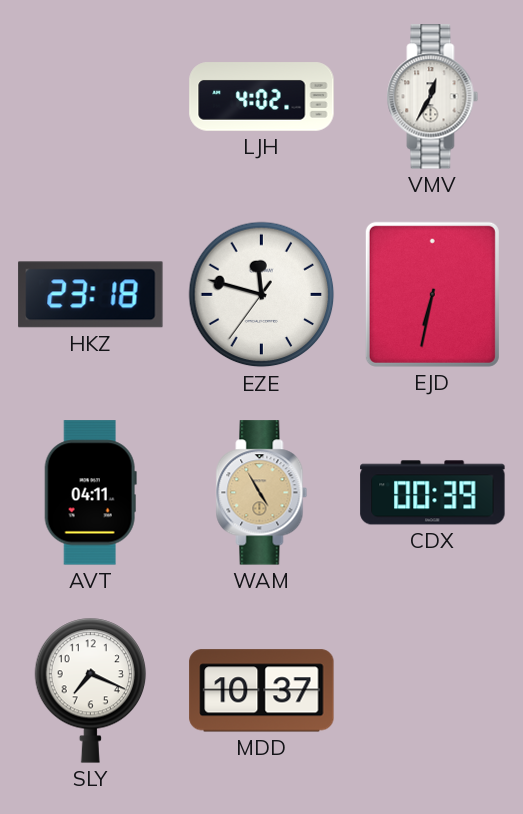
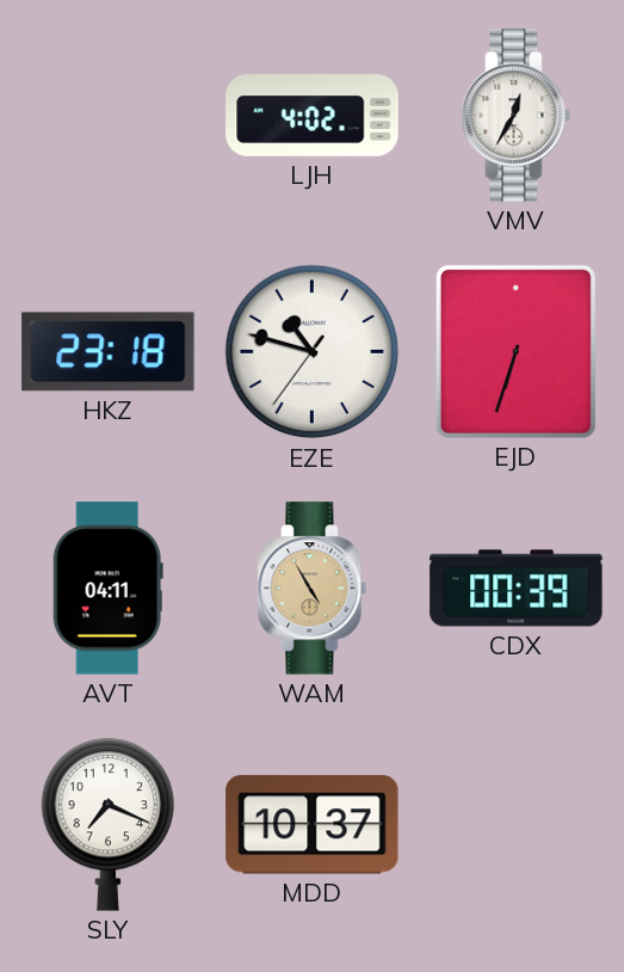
EZE: 11:47 -> 10:47 (313, 352)
EJD: 6:32 -> 6:33 (515, 351)
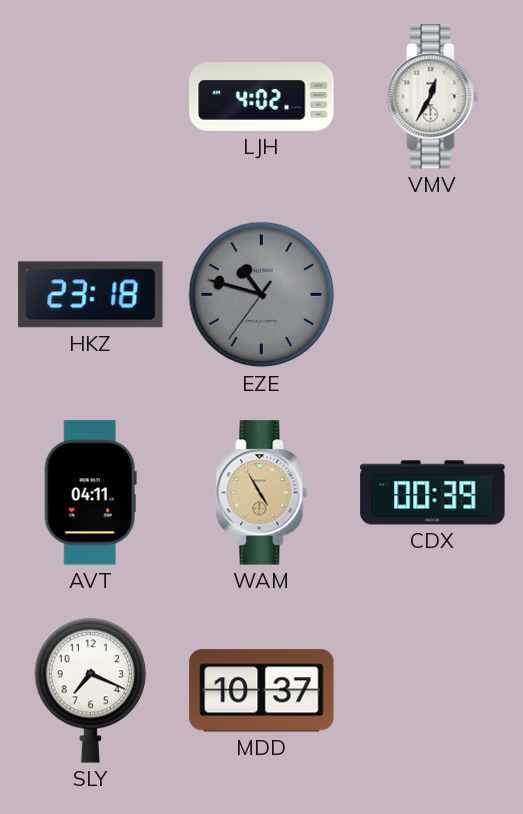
EZE dial: white -> grey (262, 295)
EJD: 6:33 -> none (515, 351)
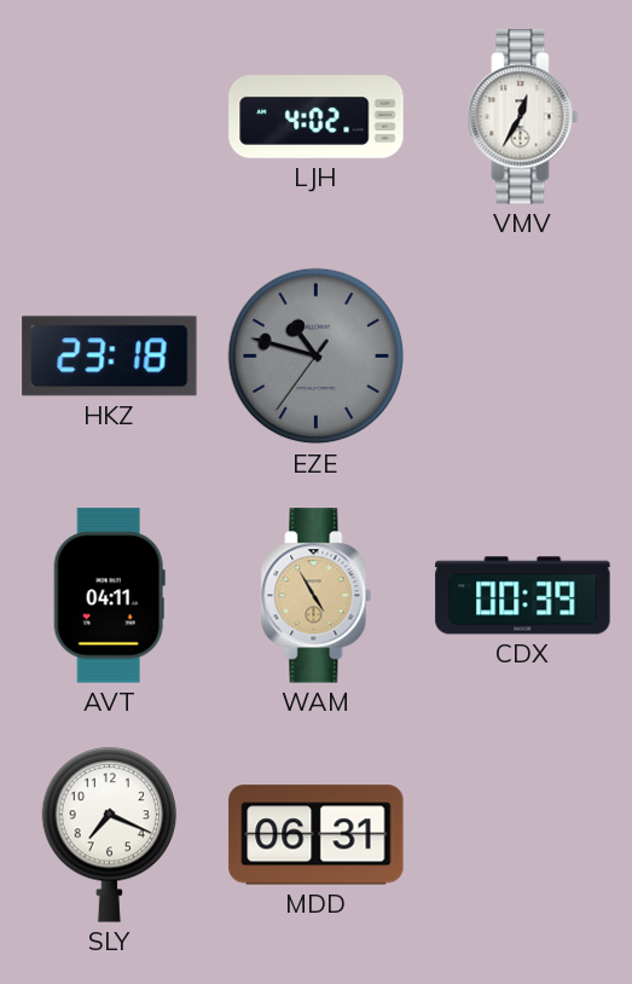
MDD: 10:37 -> 06:31 (317, 835)
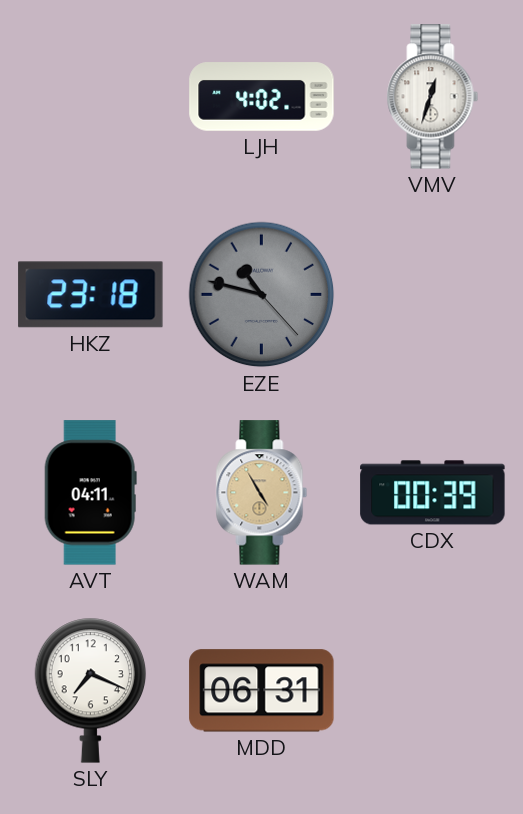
VMV: 12:35 -> 12:33 (433, 97)
EZE: 10:47:36 -> 10:47:23 (262, 295)
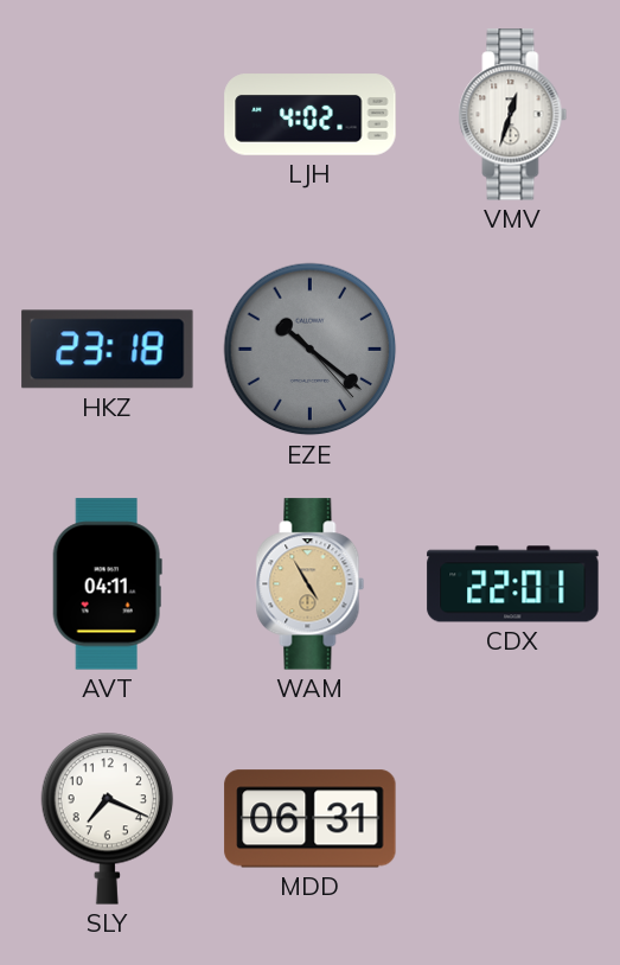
EZE: 10:47 -> 10:21 (311, 350)
CDX: 00:39 -> 22:01 (513, 584)
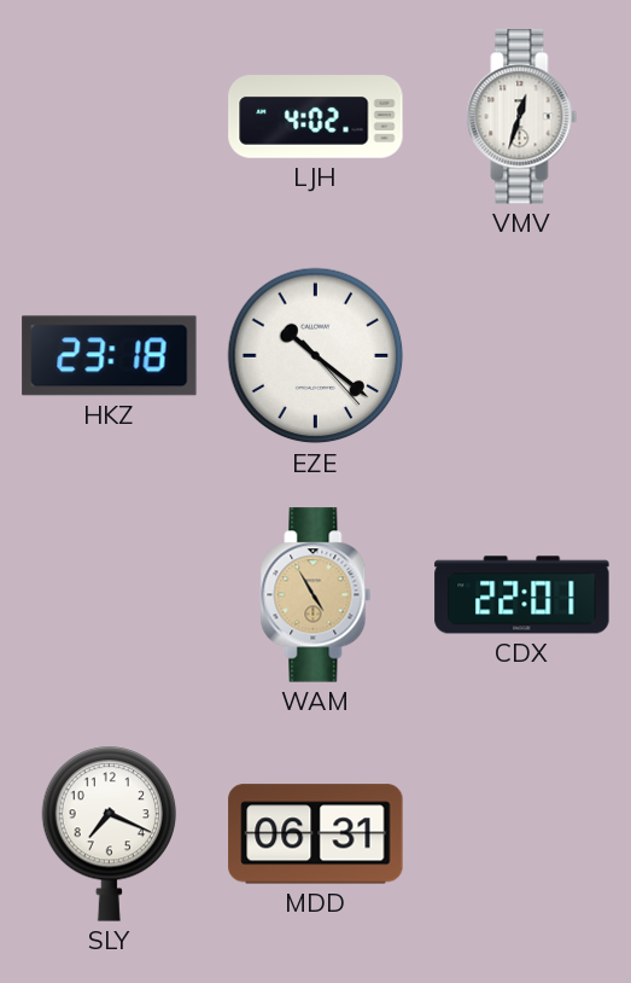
EZE dial: grey -> white (316, 356)
AVT: 04:11 -> none (107, 584)
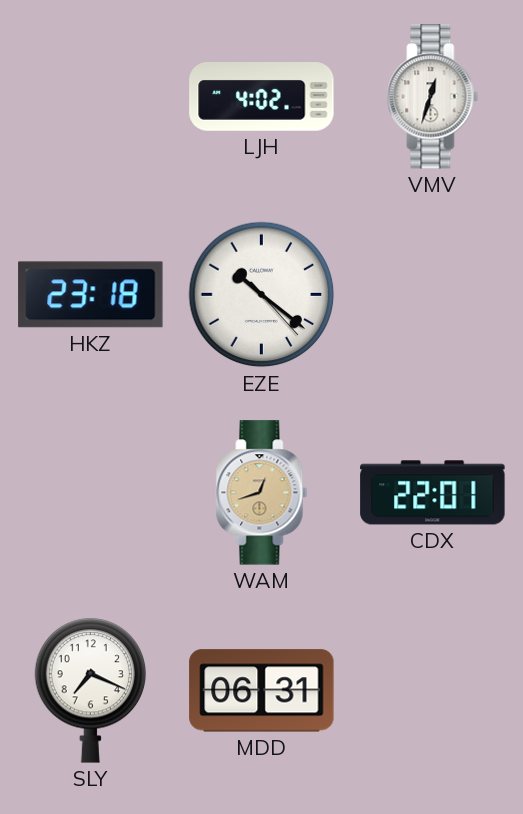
WAM: 4:55 -> 12:42 (262, 493)
